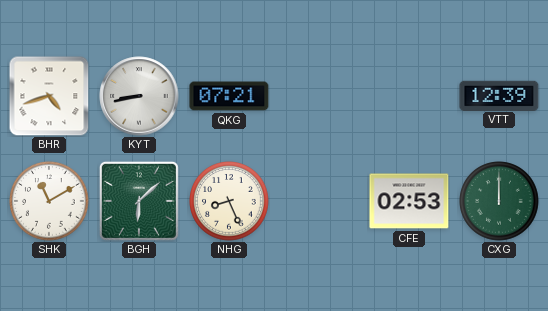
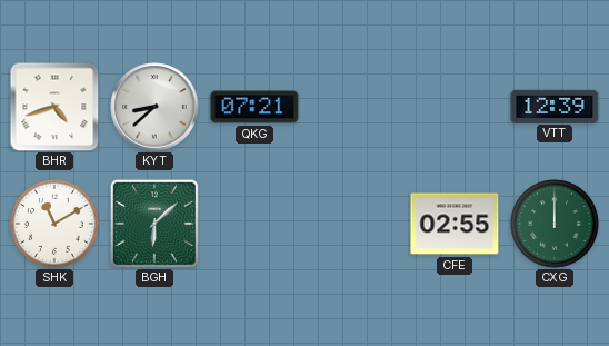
KYT: 8:43 -> 8:38 (154, 107)
NHG: 8:26 -> none (229, 201)
CFE: 02:53 -> 02:55 (455, 224)
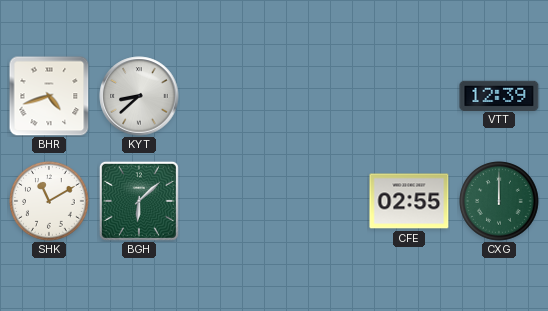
QKG: 07:21 -> none (254, 107)
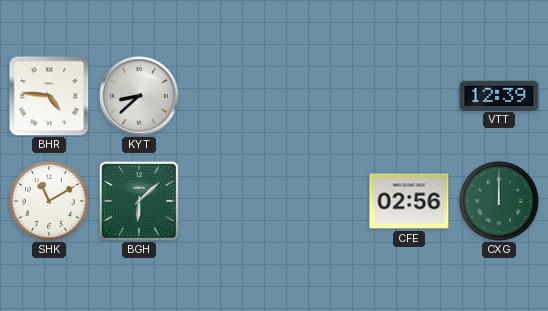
BHR: 4:42 -> 4:46 (49, 96)
CFE: 02:55 -> 02:56 (409, 201)
